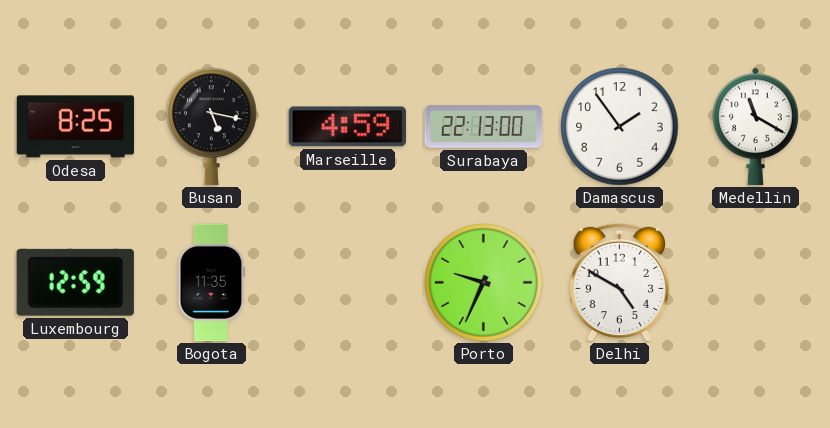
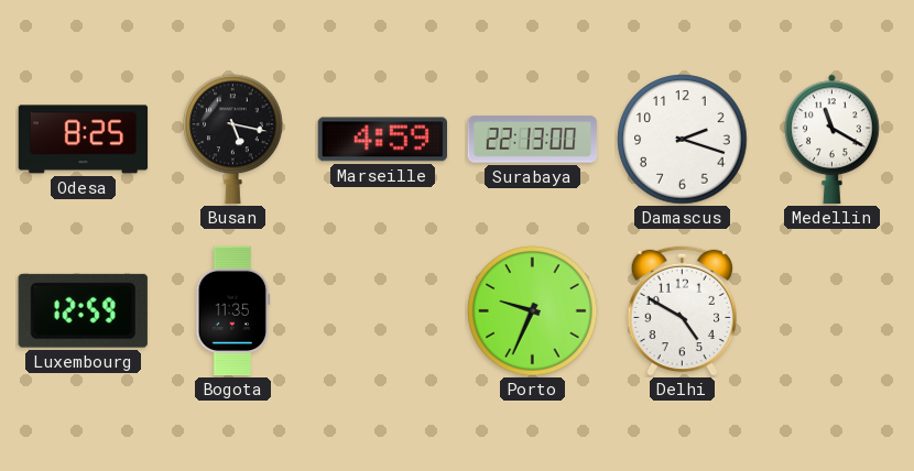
Damascus: 1:54 -> 2:18 (683, 140)
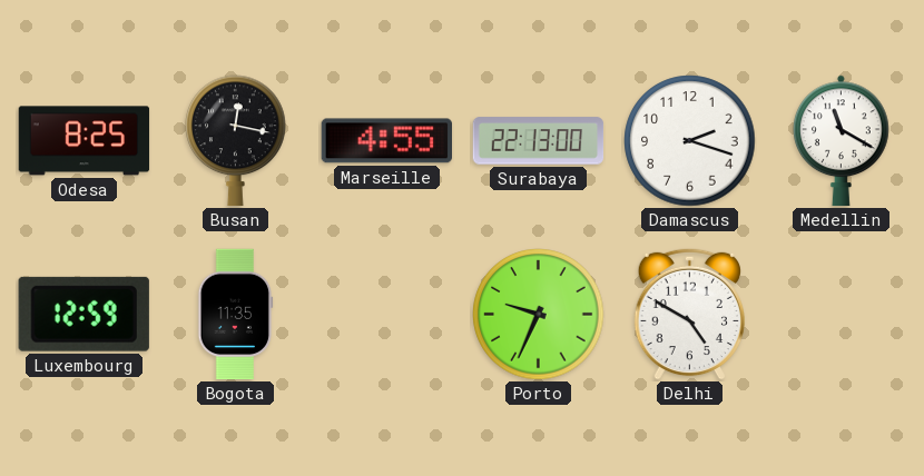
Busan: 5:17 -> 12:17 (236, 141)
Marseille: 4:59 -> 4:55 (386, 141)
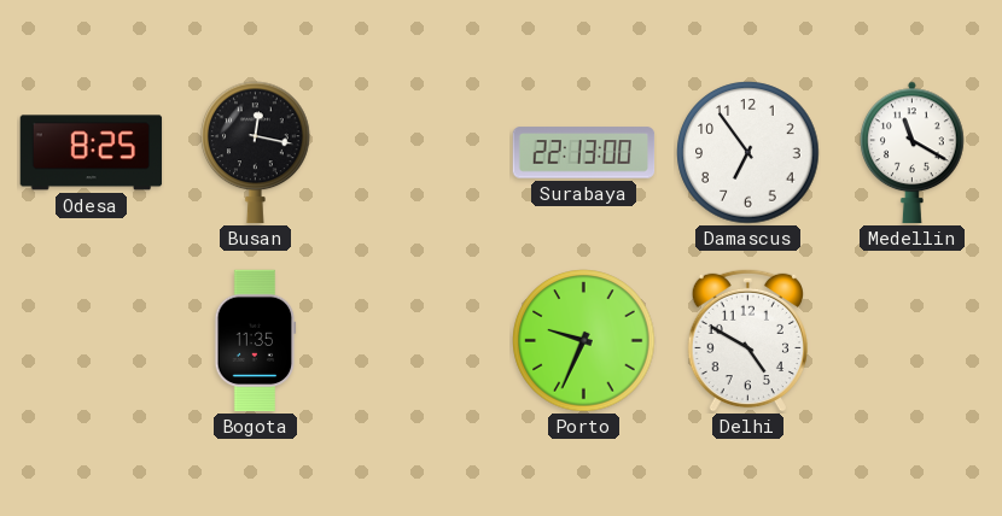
Marseille: 4:55 -> none (386, 141)
Damascus: 2:18 -> 6:54 (748, 153)
Luxembourg: 12:59 -> none (83, 314)
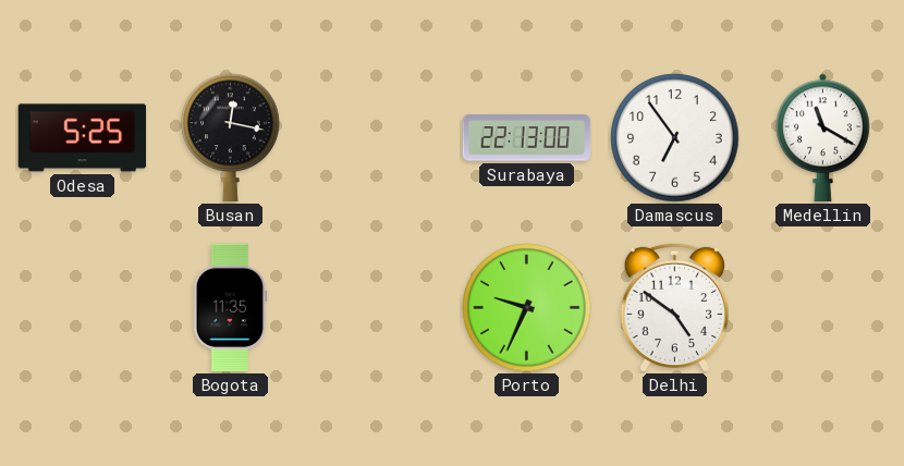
Odesa: 8:25 -> 5:25 (83, 138)
Delhi: 4:50 -> 4:51 (674, 307)
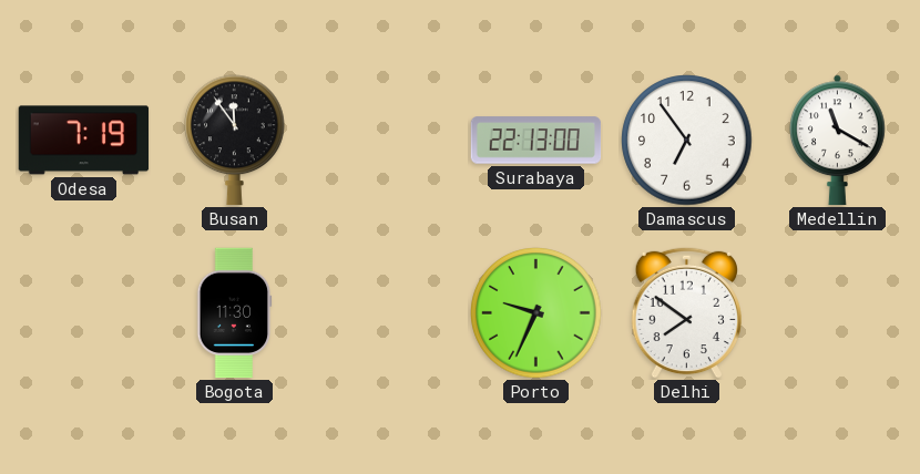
Odesa: 5:25 -> 7:19 (84, 141)
Busan: 12:17 -> 11:54 (235, 141)
Bogota: 11:35 -> 11:30 (235, 313)
Delhi: 4:51 -> 7:51 (686, 312)
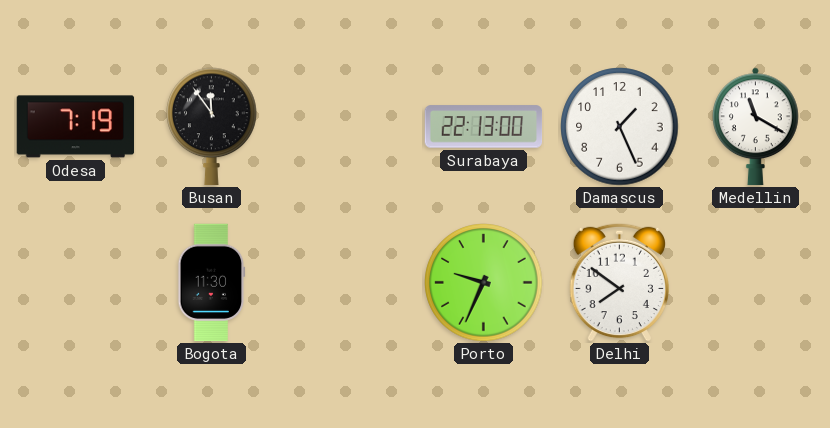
Damascus: 6:54 -> 1:26 (620, 127)
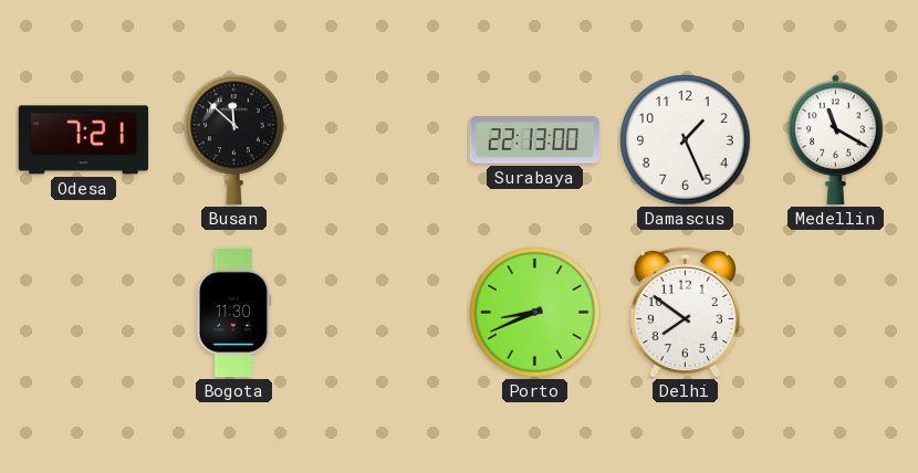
Odesa: 7:19 -> 7:21 (84, 140)
Busan: 11:54 -> 11:52 (234, 140)
Porto: 9:34 -> 8:41 (535, 313)
